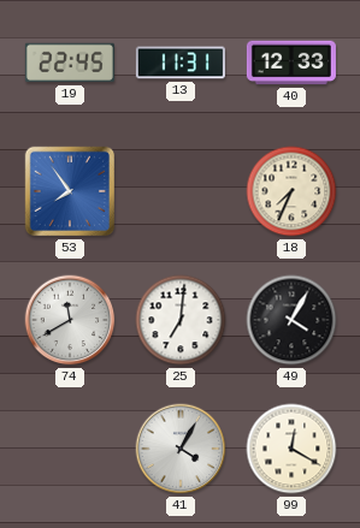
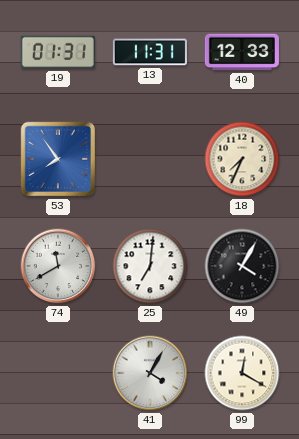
19: 22:45 -> 01:31 (58, 52)
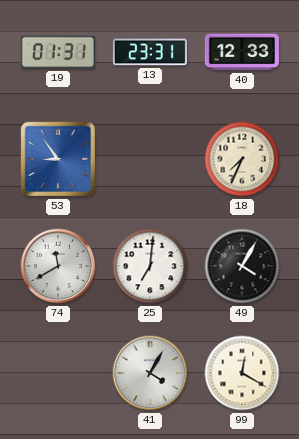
13: 11:31 -> 23:31 (150, 52)
53: 7:54 -> 8:54 (58, 159)
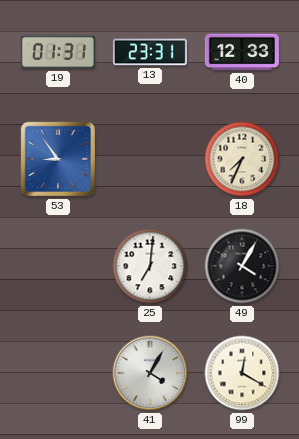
74: 11:40 -> none (58, 266)
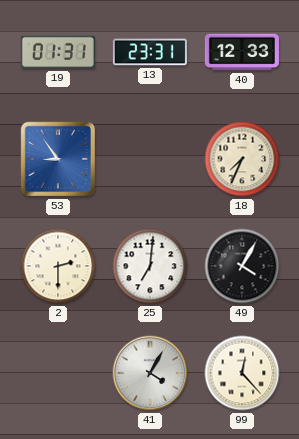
2: none -> 2:30 (58, 266)
99: 12:20 -> 12:23 (242, 373)
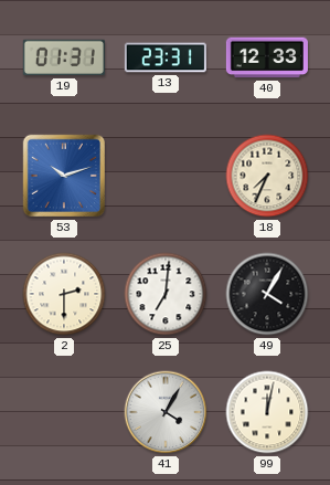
53: 8:54 -> 10:12 (64, 176)
99: 12:23 -> 12:02 (267, 412)
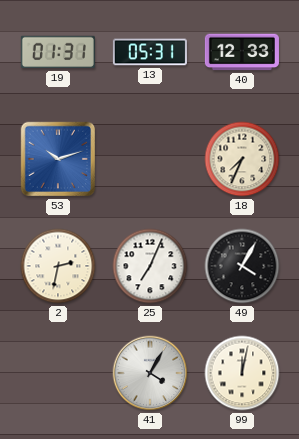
13: 23:31 -> 05:31 (150, 52)
2: 2:30 -> 2:32 (58, 266)
25: 7:01 -> 7:04 (150, 266)
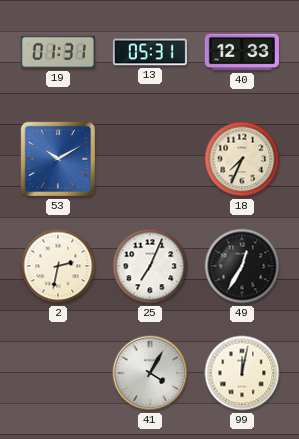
53: 10:12 -> 10:10 (58, 159)
49: 4:05 -> 12:35 (242, 266)
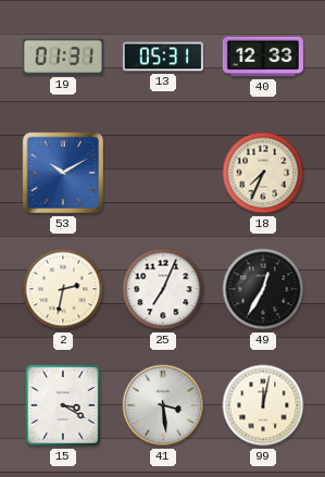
15: none -> 3:20 (63, 405)
41: 4:05 -> 3:29 (163, 405)
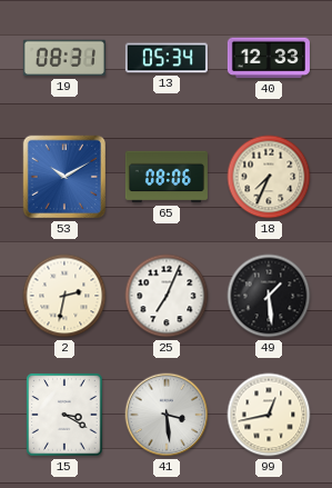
19: 01:31 -> 08:31 (64, 58)
13: 05:31 -> 05:34 (167, 58)
65: none -> 08:06 (167, 177)
49: 12:35 -> 1:29 (269, 296)
99: 12:02 -> 12:43 (269, 415)
